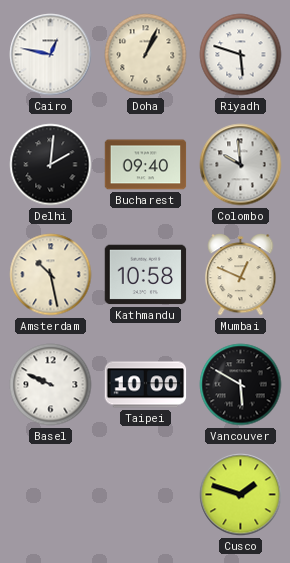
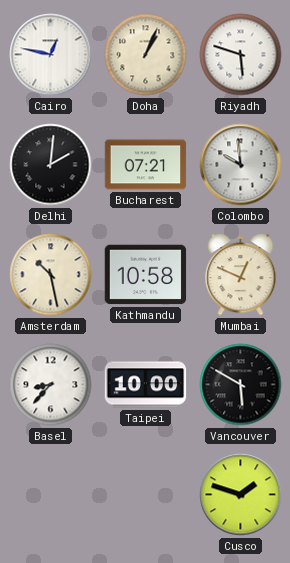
Bucharest: 09:40 -> 07:21 (146, 165)
Basel: 9:49 -> 8:37 (51, 385)
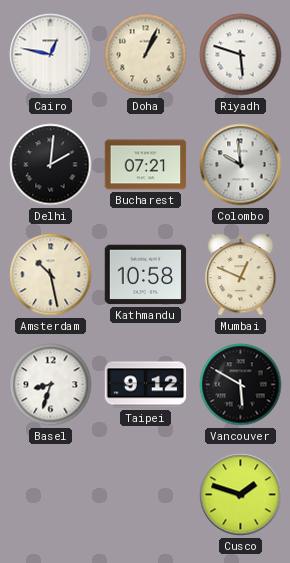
Basel: 8:37 -> 8:33 (51, 385)
Taipei: 10:00 -> 9:12 (146, 385)
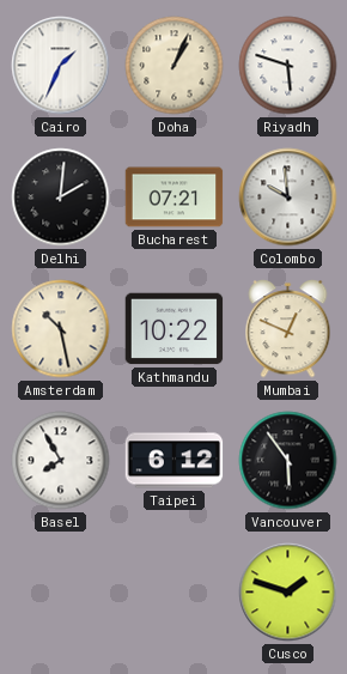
Cairo: 12:47 -> 1:34 (61, 66)
Kathmandu: 10:58 -> 10:22 (175, 329)
Basel: 8:33 -> 7:55 (61, 461)
Taipei: 9:12 -> 6:12 (175, 461)
Vancouver: 5:50 -> 5:54 (288, 461)
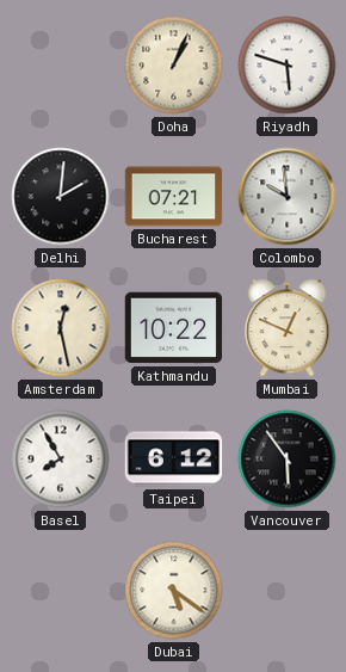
Cairo: 1:34 -> none (61, 66)
Amsterdam: 10:28 -> 12:28 (61, 328)
Dubai: none -> 5:21 (174, 591)
Cusco: 1:48 -> none (288, 593)
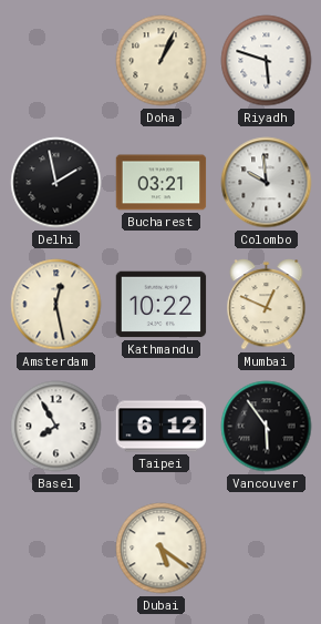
Delhi: 2:01 -> 1:58 (56, 183)
Bucharest: 07:21 -> 03:21 (162, 183)
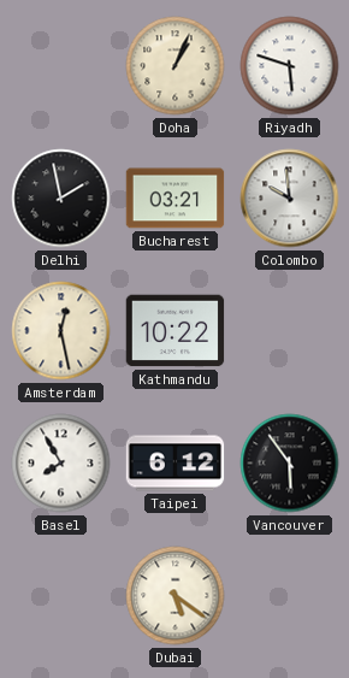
Mumbai: 12:49 -> none (267, 305)
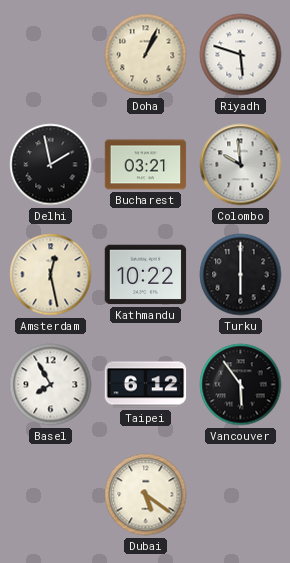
Turku: none -> 6:00 (241, 275)
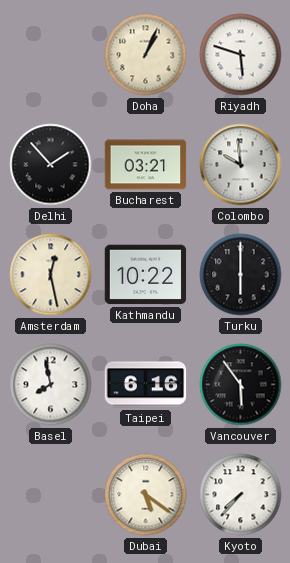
Delhi: 1:58 -> 1:53 (51, 165)
Basel: 7:55 -> 7:58 (51, 385)
Taipei: 6:12 -> 6:16 (146, 385)
Kyoto: none -> 7:37 (241, 495)
